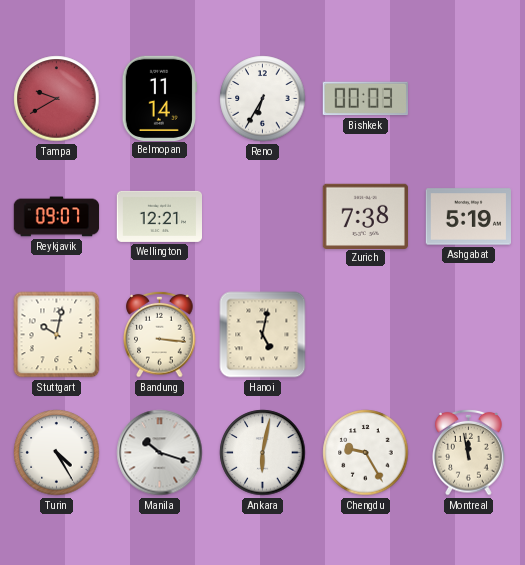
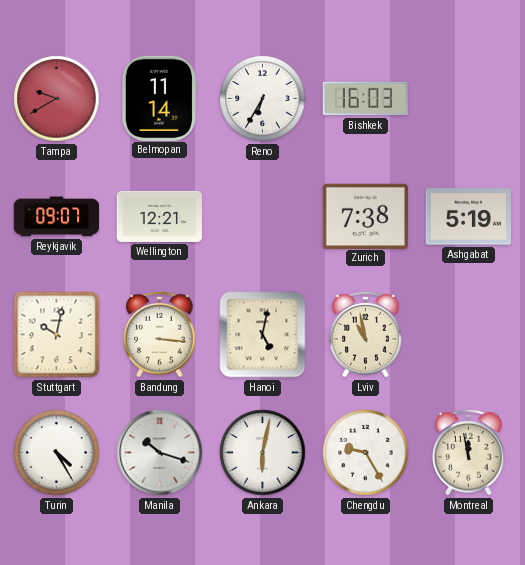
Bishkek: 00:03 -> 16:03 (365, 99)
Lviv: none -> 10:58 (366, 334)
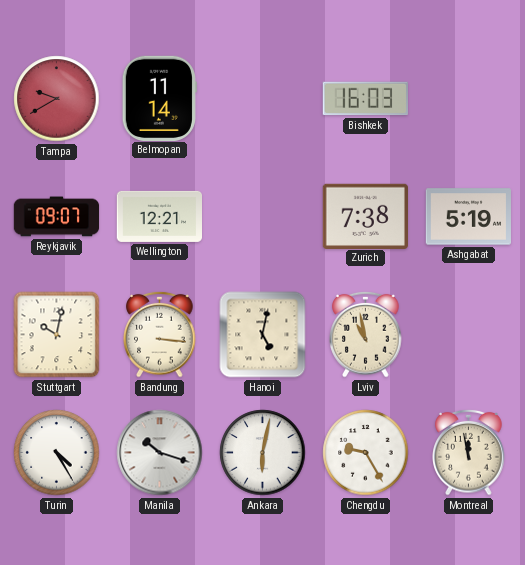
Reno: 6:35 -> none (263, 99)
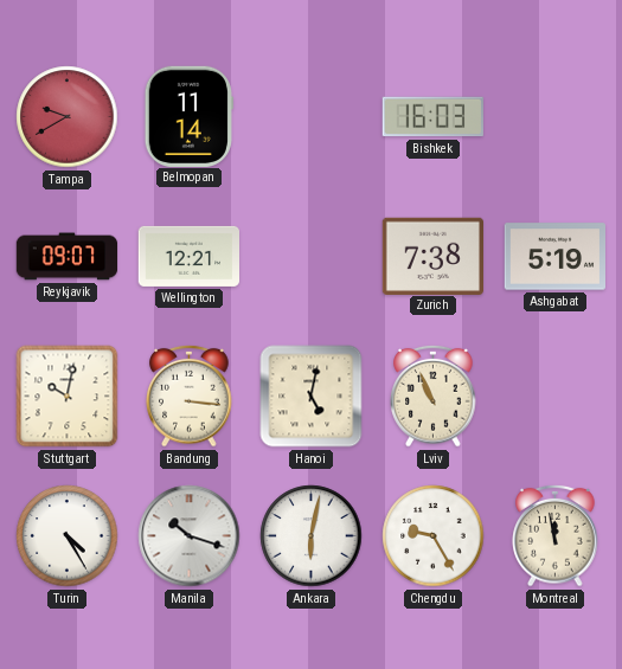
Lviv: 10:58 -> 10:56 (434, 395)
